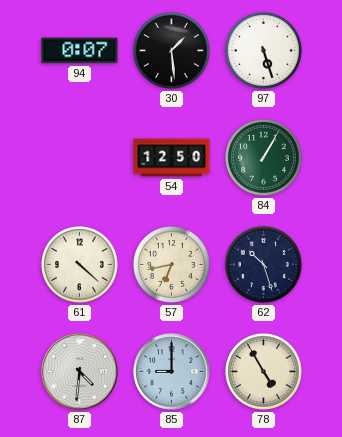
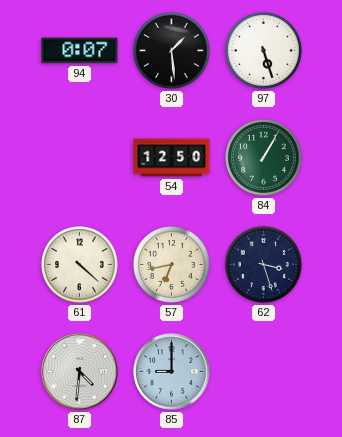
62: 10:27 -> 3:27 (263, 264)
78: 4:55 -> none (263, 371)
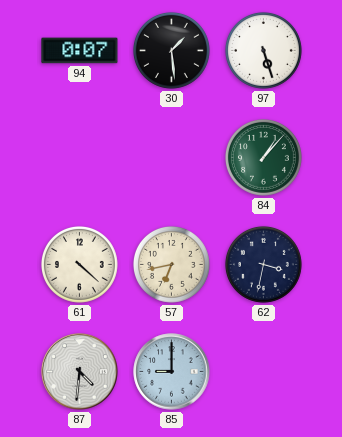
54: 12:50 -> none (172, 158)
84: 1:05 -> 1:07 (263, 157)
62: 3:27 -> 3:32 (263, 264)
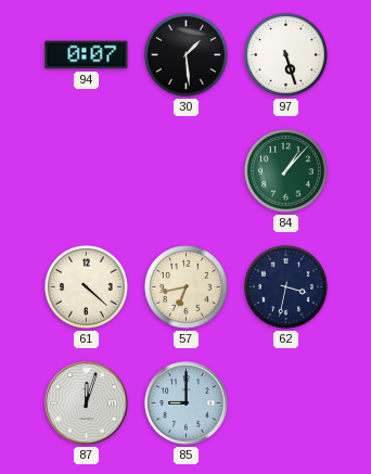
87: 4:31 -> 12:03 (87, 403)
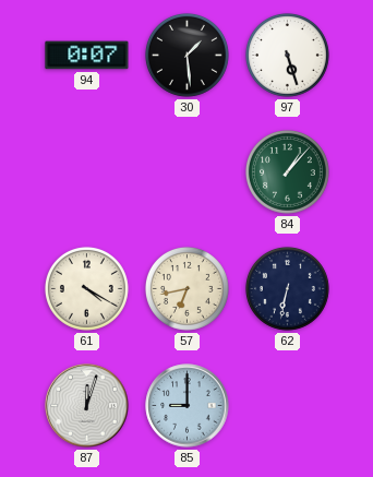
61: 4:22 -> 4:20 (86, 288)
62: 3:32 -> 6:32 (287, 288)
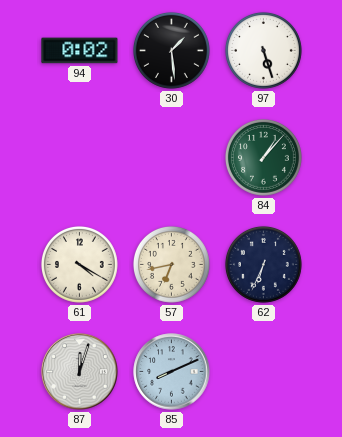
94: 0:07 -> 0:02 (80, 51)
62: 6:32 -> 6:34 (263, 264)
85: 9:00 -> 8:11 (172, 372)
